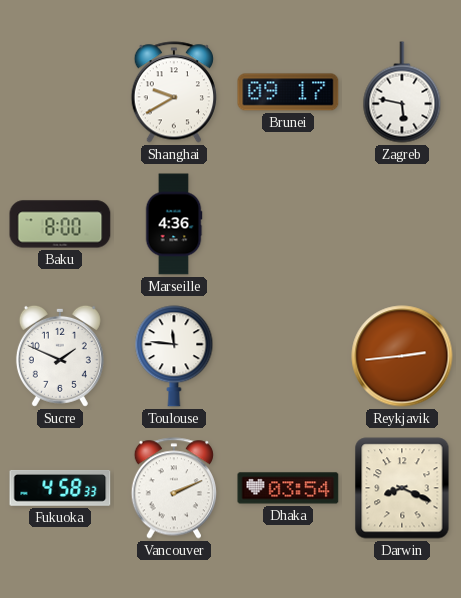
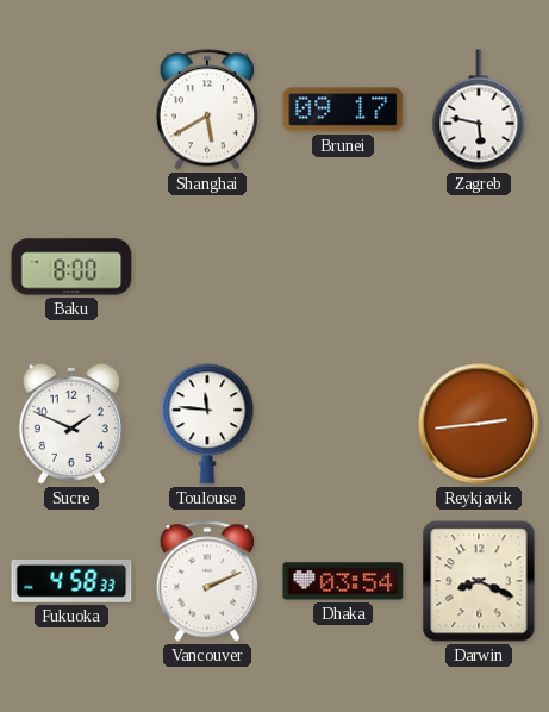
Shanghai: 9:40 -> 5:40 (206, 110)
Marseille: 4:36 -> none (174, 224)
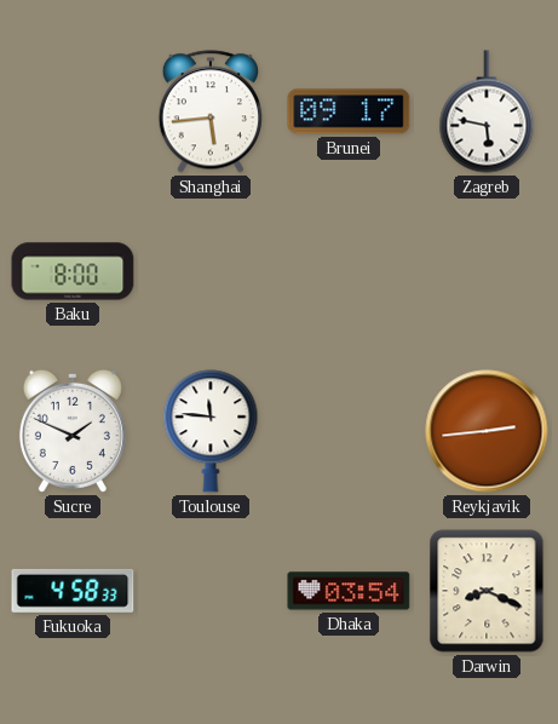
Shanghai: 5:40 -> 5:44 (209, 111)
Vancouver: 2:11 -> none (206, 581)
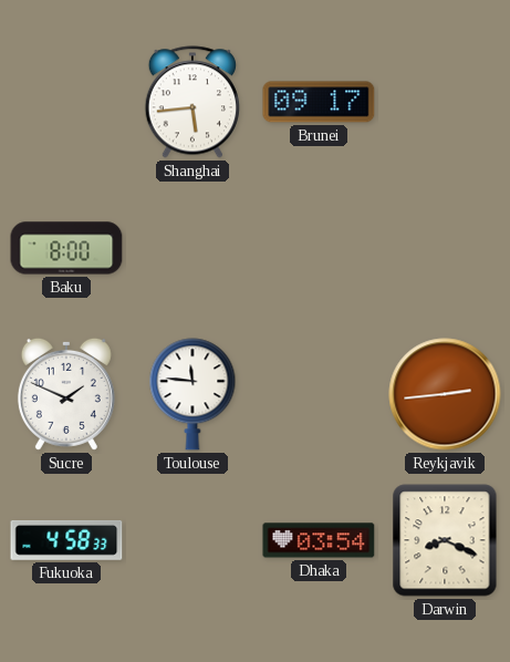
Zagreb: 5:47 -> none (487, 111)
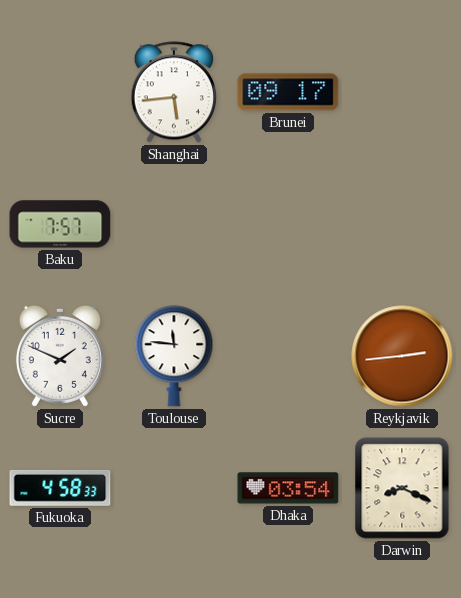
Baku: 8:00 -> 7:57 (60, 224)
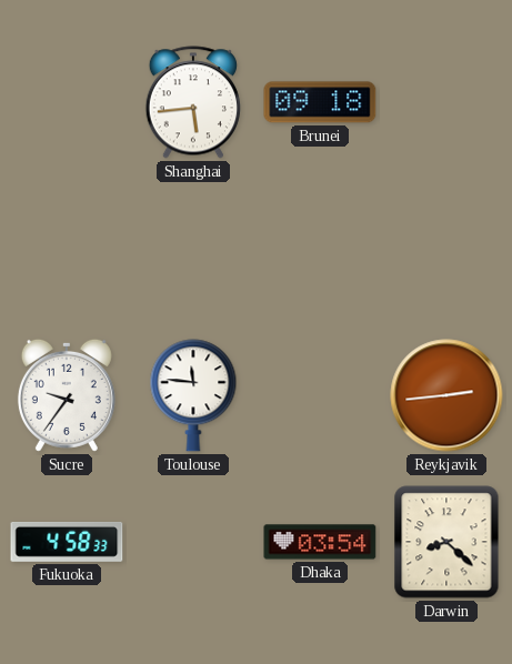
Brunei: 09:17 -> 09:18 (320, 102)
Baku: 7:57 -> none (60, 224)
Sucre: 1:49 -> 9:36 (67, 395)
Darwin: 8:19 -> 8:22 (446, 542)
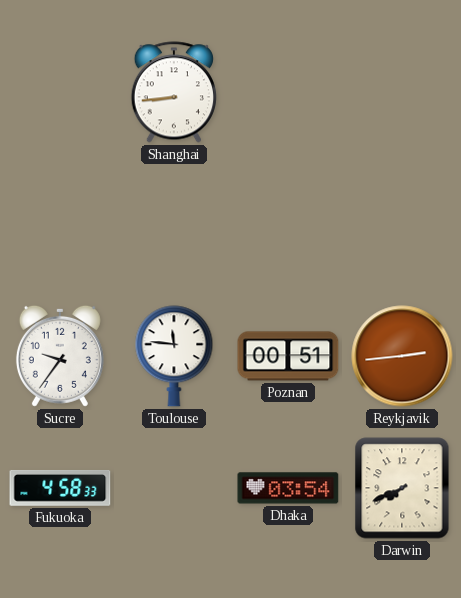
Shanghai: 5:44 -> 8:44 (173, 92)
Brunei: 09:18 -> none (320, 102)
Poznan: none -> 00:51 (288, 356)
Darwin: 8:22 -> 7:41 (402, 488)
